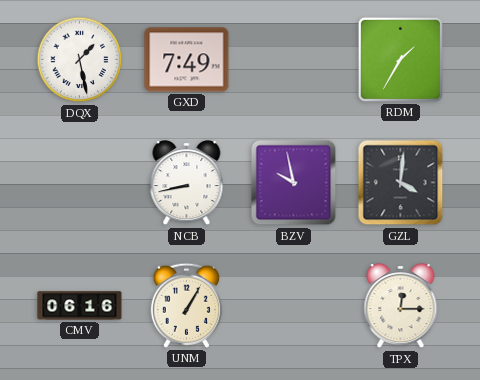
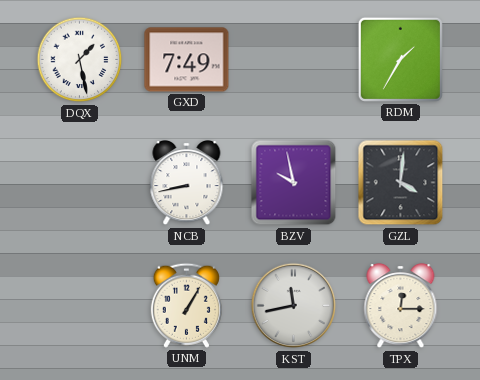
CMV: 06:16 -> none (80, 306)
KST: none -> 11:43 (294, 306)
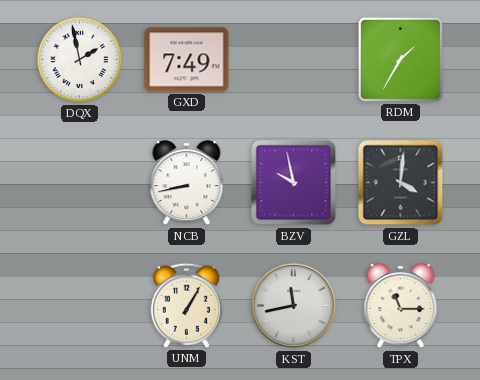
DQX: 1:28 -> 1:58 (80, 60)
TPX: 12:15 -> 11:15 (401, 307)
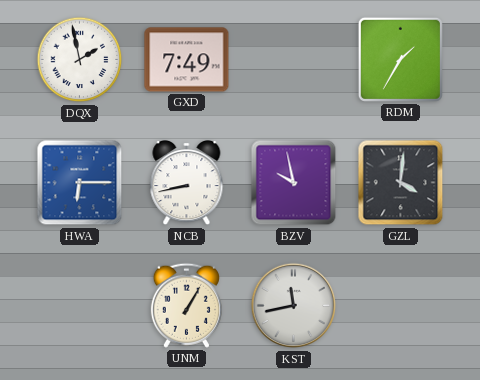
HWA: none -> 6:15 (80, 183)
TPX: 11:15 -> none (401, 307)
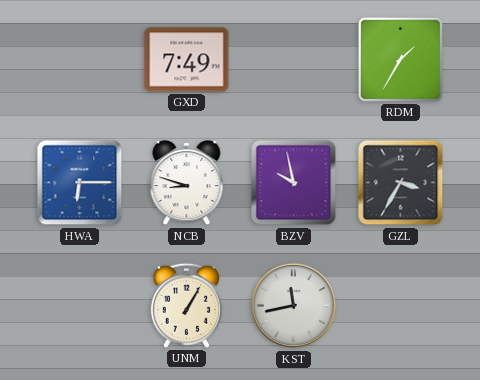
DQX: 1:58 -> none (80, 60)
NCB: 8:43 -> 8:48 (187, 184)
GZL: 4:01 -> 3:35 (401, 183)
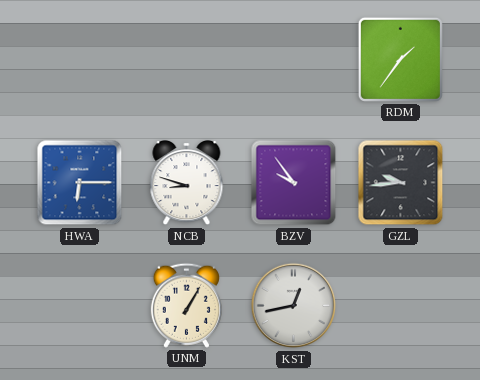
GXD: 7:49 -> none (187, 60)
RDM: 1:35 -> 1:36 (400, 59)
BZV: 9:58 -> 9:54 (294, 183)
GZL: 3:35 -> 9:44 (401, 183)
KST: 11:43 -> 12:43 (294, 306)
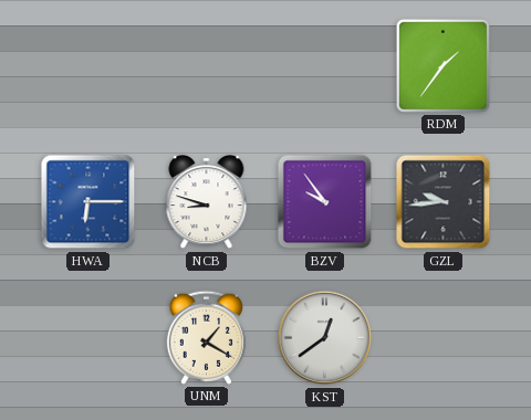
UNM: 1:05 -> 1:20 (206, 337)
KST: 12:43 -> 12:39 (325, 338)
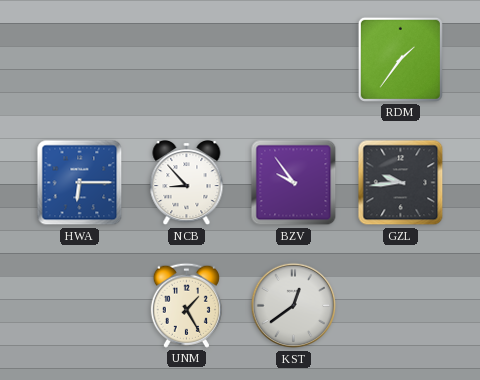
NCB: 8:48 -> 8:53 (187, 184)
UNM: 1:20 -> 1:25 (186, 305)
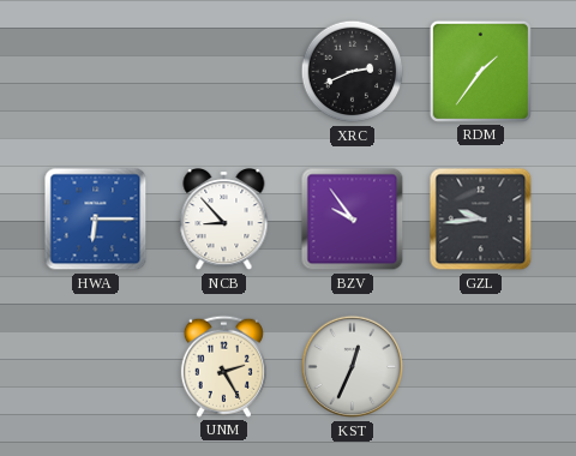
XRC: none -> 2:41 (353, 72)
UNM: 1:25 -> 2:25 (223, 366)
KST: 12:39 -> 12:34 (353, 367)
